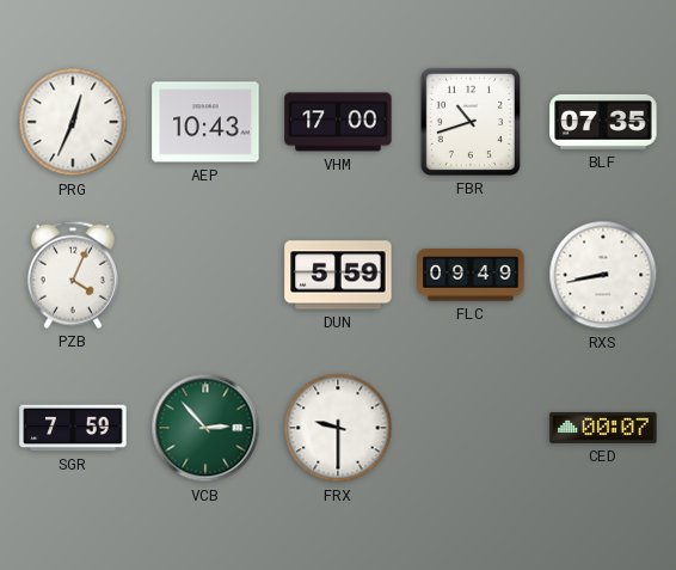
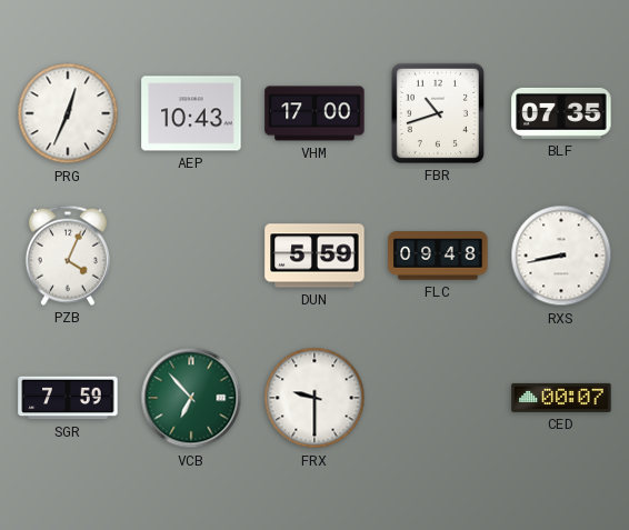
FLC: 09:49 -> 09:48 (438, 256)
VCB: 2:53 -> 6:53 (191, 398)
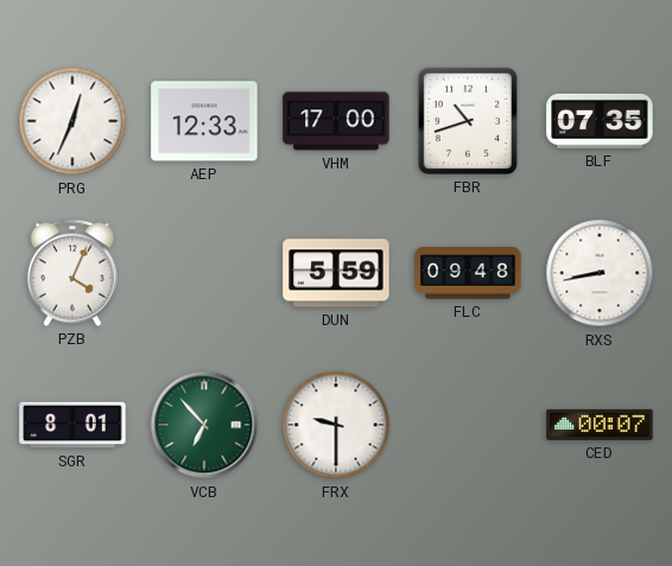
AEP: 10:43 -> 12:33 (204, 121)
SGR: 7:59 -> 8:01 (72, 425)
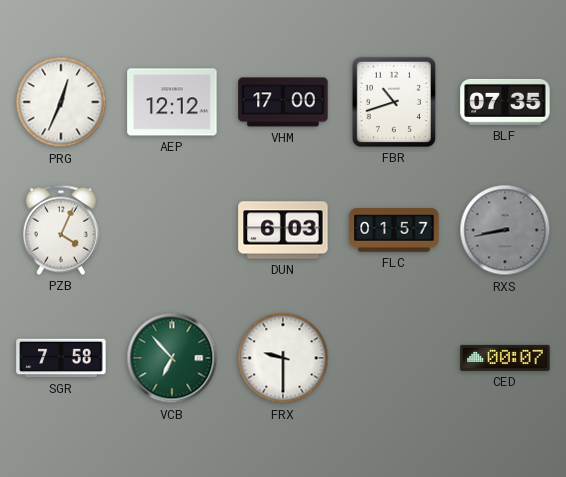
AEP: 12:33 -> 12:12 (172, 102)
DUN: 5:59 -> 6:03 (283, 230)
FLC: 09:48 -> 01:57 (394, 230)
RXS dial: white -> grey (505, 230)
SGR: 8:01 -> 7:58 (61, 358)
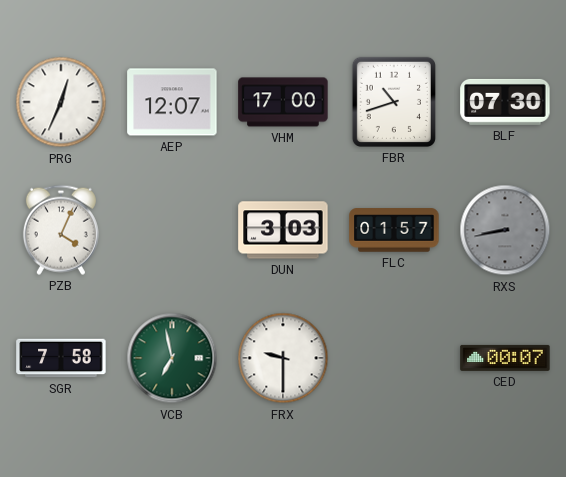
AEP: 12:12 -> 12:07 (172, 102)
BLF: 07:35 -> 07:30 (505, 102)
DUN: 6:03 -> 3:03 (283, 230)
VCB: 6:53 -> 6:58 (172, 358)
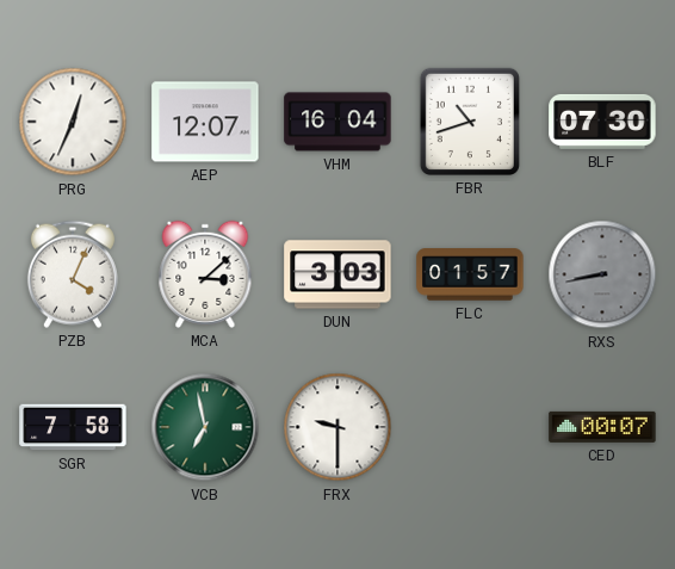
VHM: 17:00 -> 16:04 (337, 122)
MCA: none -> 3:08 (205, 274)
